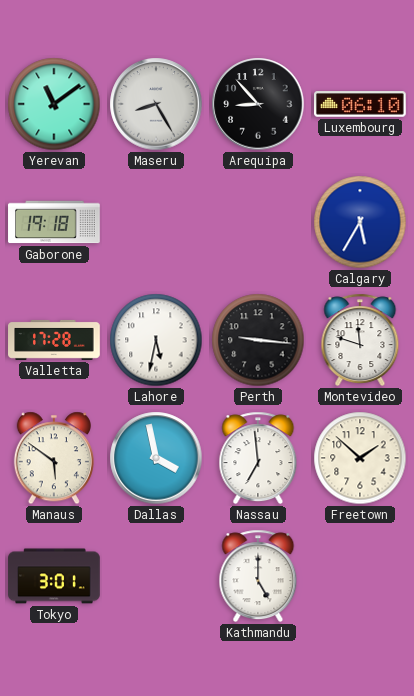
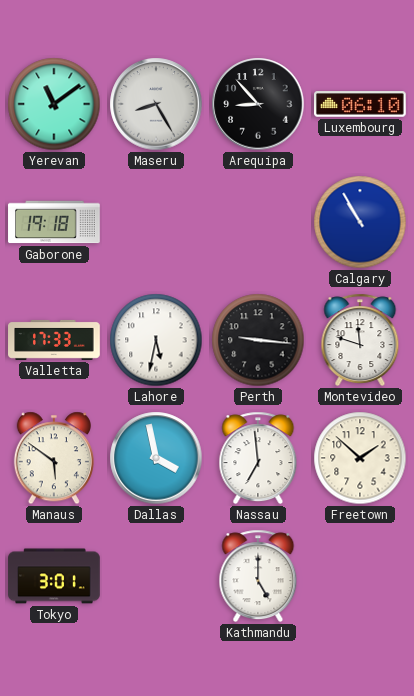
Calgary: 5:35 -> 10:55 (360, 222)
Valletta: 17:28 -> 17:33 (54, 340)
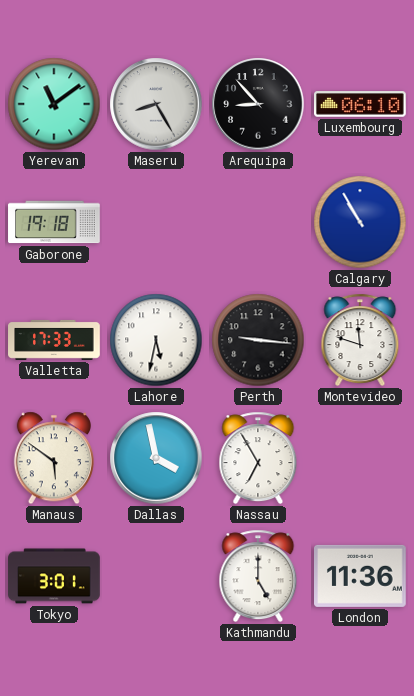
Nassau: 6:59 -> 6:55 (258, 458)
Freetown: 1:52 -> none (360, 458)
London: none -> 11:36 (361, 576)
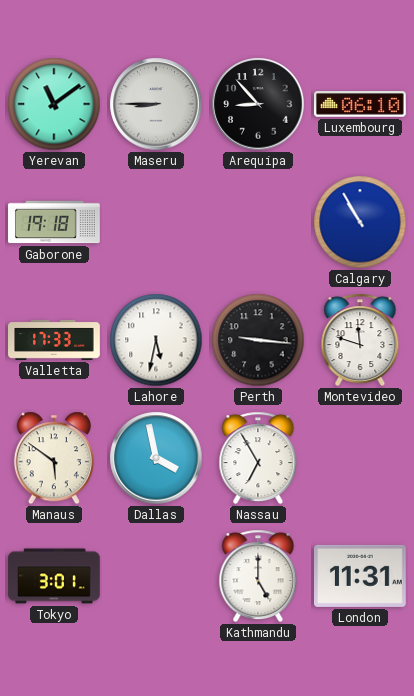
Maseru: 8:25 -> 8:45 (156, 104)
London: 11:36 -> 11:31 (361, 576)
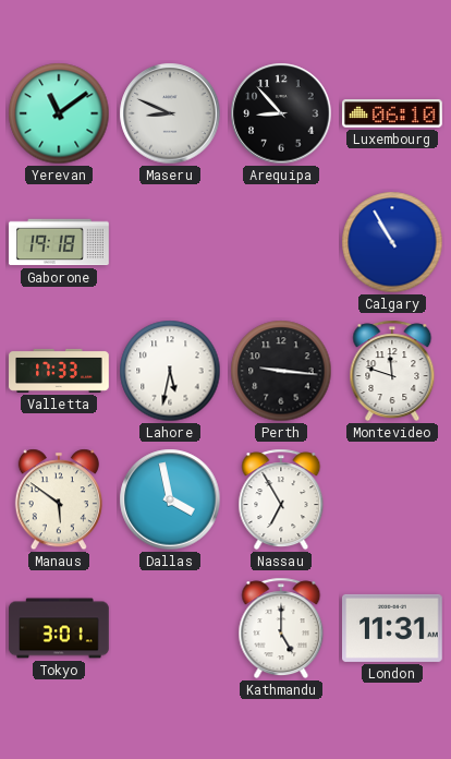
Maseru: 8:45 -> 8:49 (170, 113)
